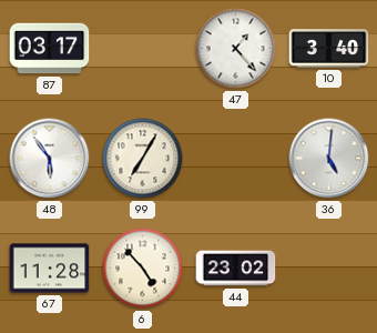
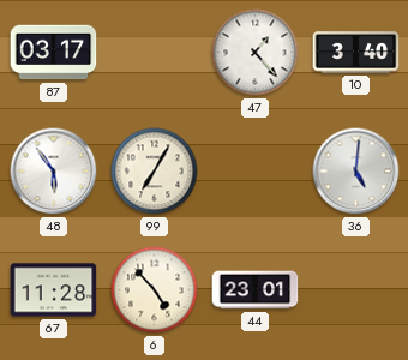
44: 23:02 -> 23:01 (256, 290)
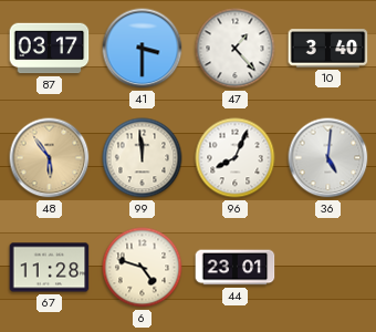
41: none -> 3:30 (143, 49)
48 dial: white -> champagne (50, 158)
99: 7:05 -> 11:59 (143, 158)
96: none -> 8:04 (236, 158)
6: 4:53 -> 4:48 (143, 268)
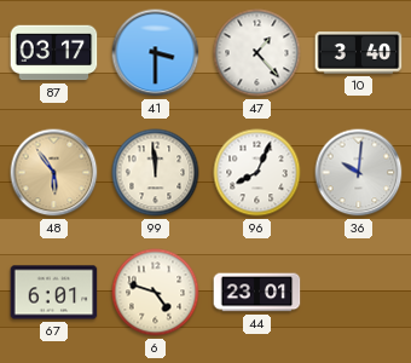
36: 5:01 -> 10:01 (359, 173)
67: 11:28 -> 6:01 (54, 293)
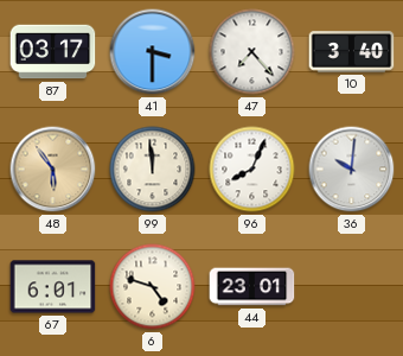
47: 1:23 -> 7:23 (252, 52)
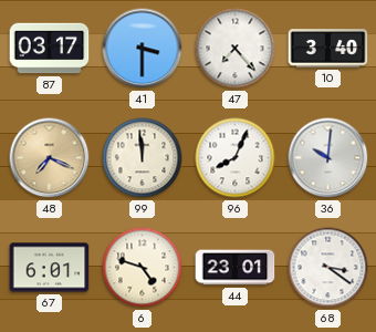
48: 5:54 -> 7:19 (50, 158)
68: none -> 3:21 (328, 268)
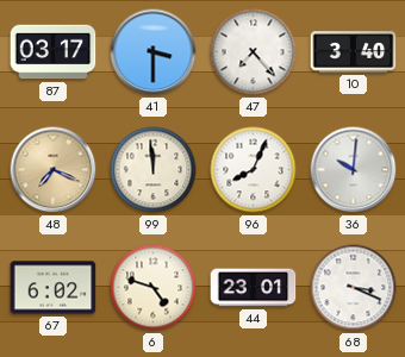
67: 6:01 -> 6:02 (54, 288)
68: 3:21 -> 3:19 (354, 288)
